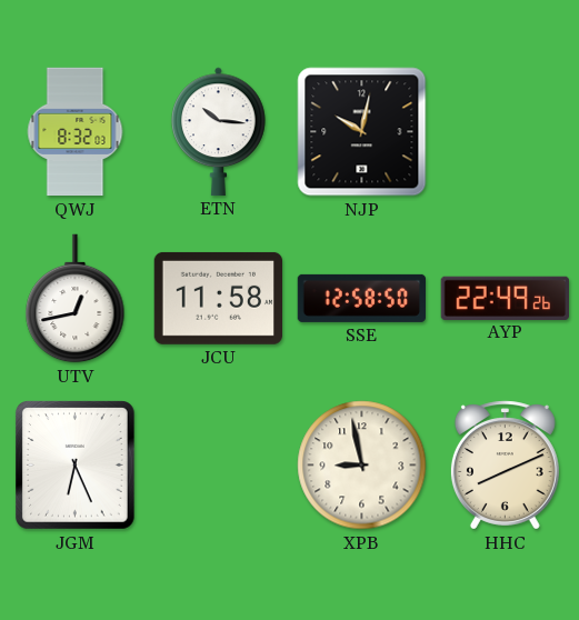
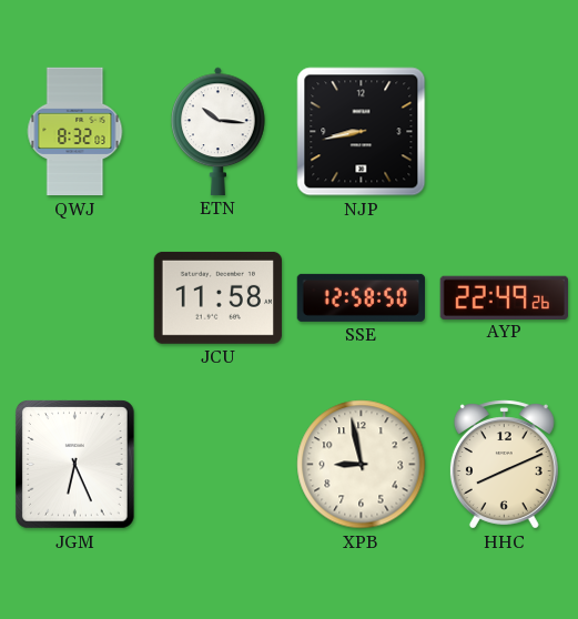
NJP: 10:02 -> 8:43 (362, 132)
UTV: 12:43 -> none (76, 299)
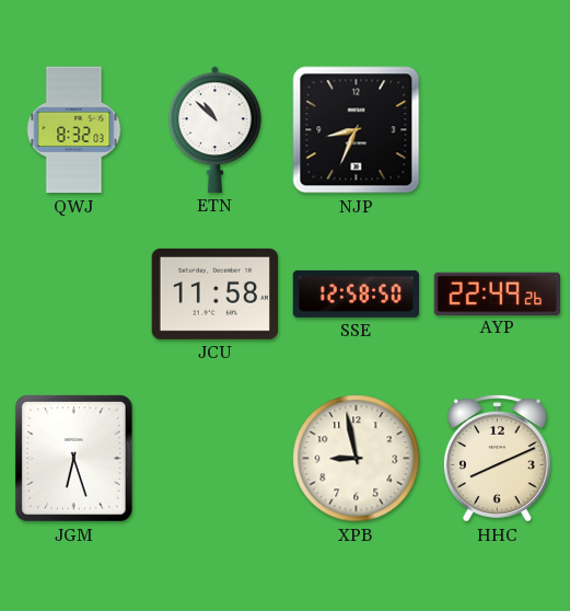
ETN: 10:16 -> 10:52 (216, 129)
NJP: 8:43 -> 8:34 (357, 130)
JGM: 6:26 -> 6:27 (74, 459)
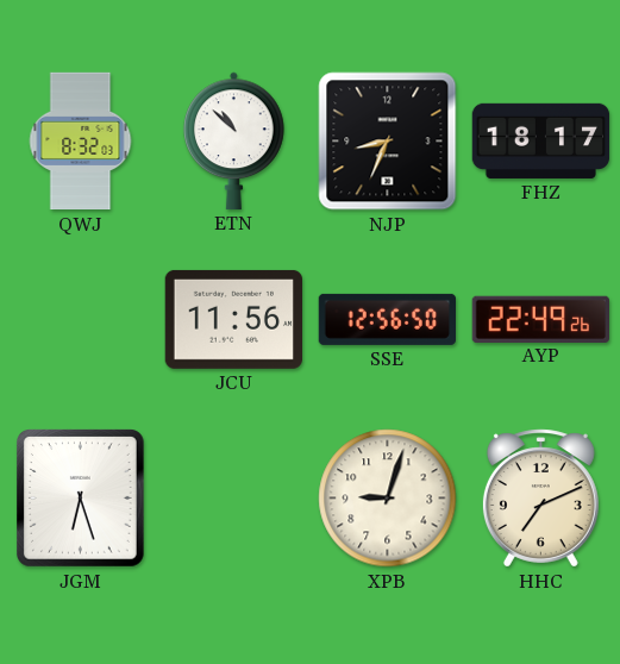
FHZ: none -> 18:17 (541, 140)
JCU: 11:58 -> 11:56 (233, 319)
SSE: 12:58 -> 12:56 (387, 319)
XPB: 8:58 -> 9:03 (388, 499)
HHC: 8:11 -> 7:11 (540, 499)
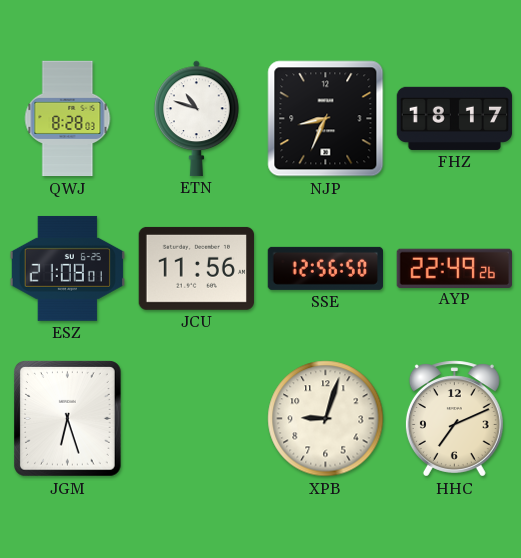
QWJ: 8:32 -> 8:28 (68, 119)
ETN: 10:52 -> 10:48 (197, 118)
ESZ: none -> 21:08 (67, 268)
